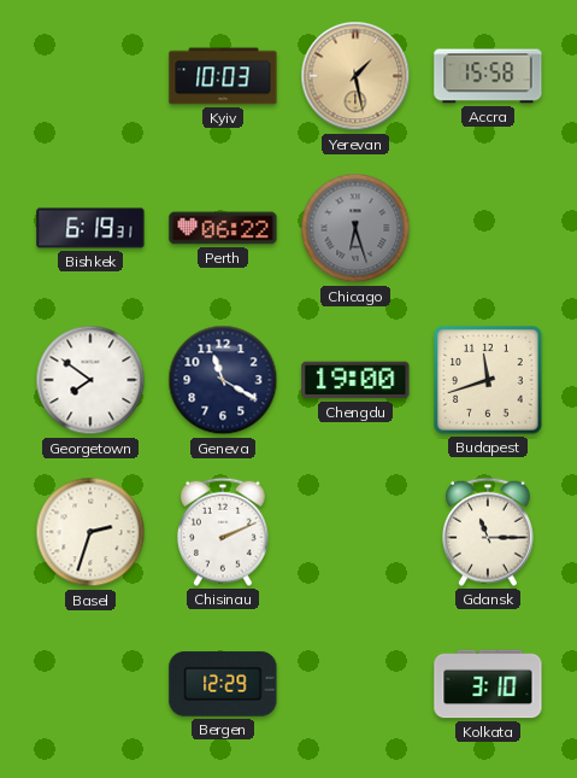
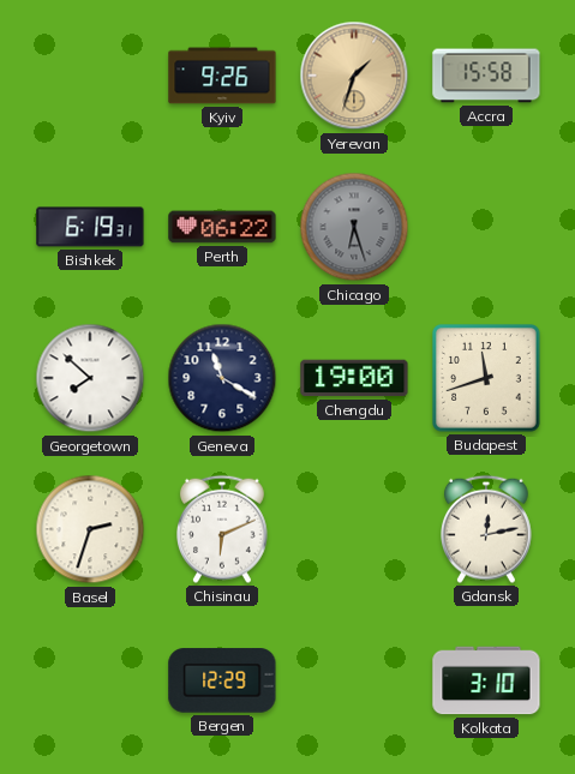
Kyiv: 10:03 -> 9:26 (222, 76)
Yerevan: 1:28 -> 1:33 (354, 76)
Georgetown: 7:51 -> 7:52 (90, 378)
Chisinau: 2:11 -> 6:11 (223, 529)
Gdansk: 11:15 -> 12:13 (487, 529)
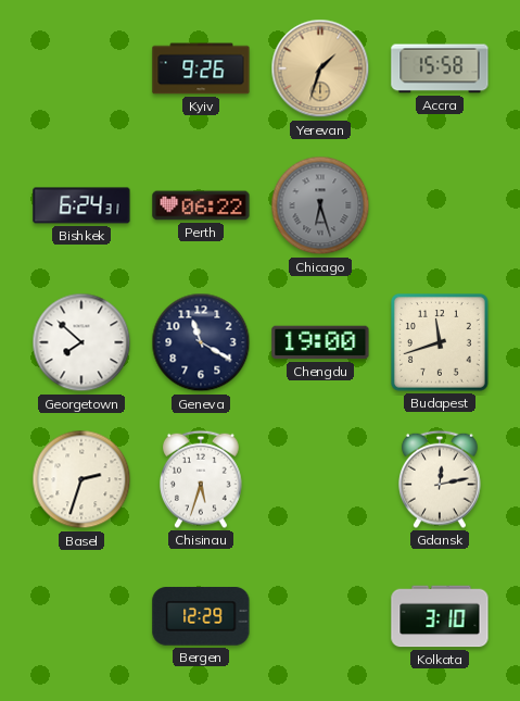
Bishkek: 6:19 -> 6:24 (81, 205)
Chisinau: 6:11 -> 5:33 (202, 479)
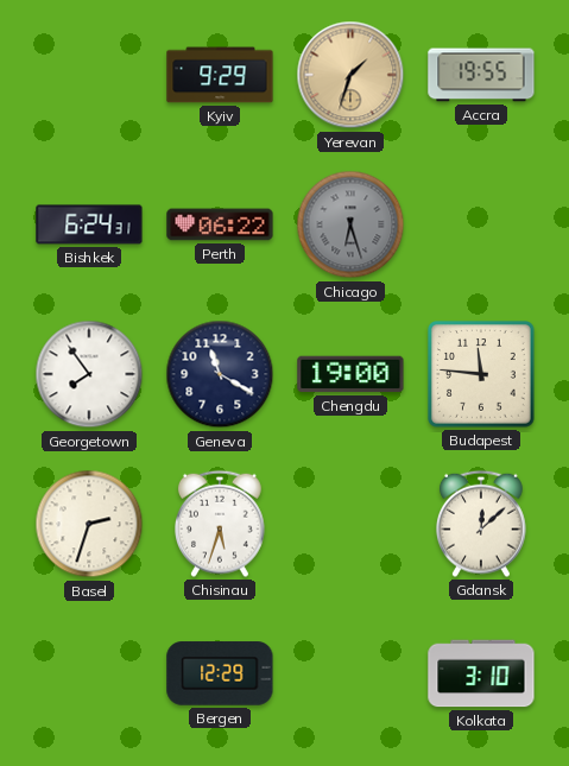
Kyiv: 9:26 -> 9:29 (220, 75)
Accra: 15:58 -> 19:55 (481, 75)
Georgetown: 7:52 -> 7:54 (89, 374)
Budapest: 11:42 -> 11:46 (482, 375)
Gdansk: 12:13 -> 12:08 (482, 524)
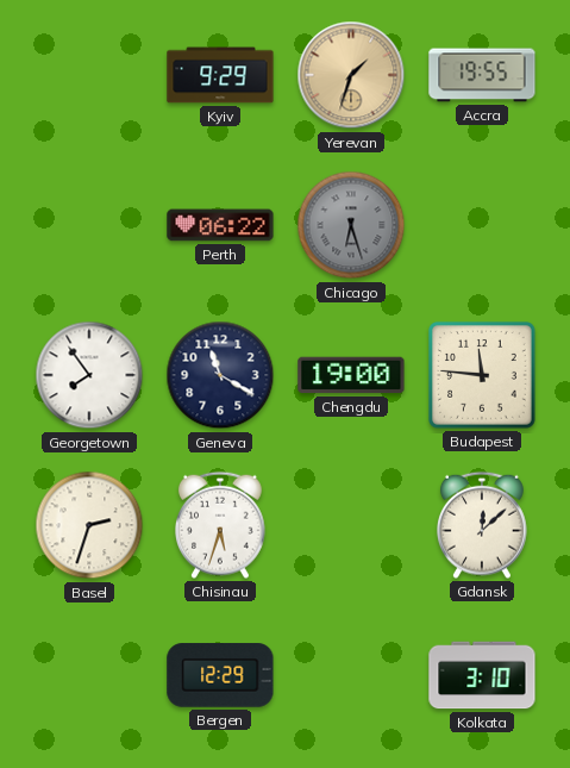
Bishkek: 6:24 -> none (89, 224)
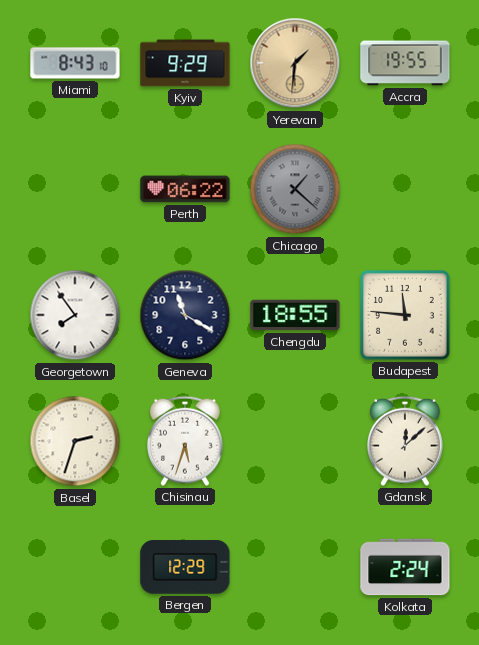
Miami: none -> 8:43 (75, 63)
Yerevan: 1:33 -> 1:31 (295, 63)
Chicago: 6:27 -> 1:22 (295, 189)
Chengdu: 19:00 -> 18:55 (295, 315)
Kolkata: 3:10 -> 2:24 (405, 567)
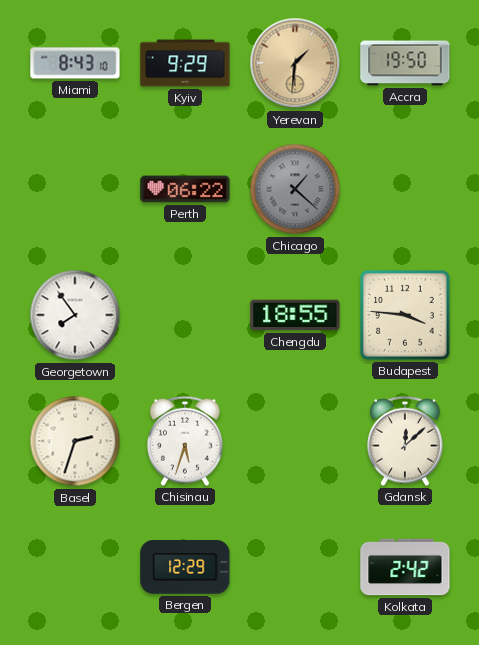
Accra: 19:55 -> 19:50 (405, 63)
Geneva: 11:20 -> none (185, 315)
Budapest: 11:46 -> 3:46 (406, 316)
Kolkata: 2:24 -> 2:42 (405, 567)
